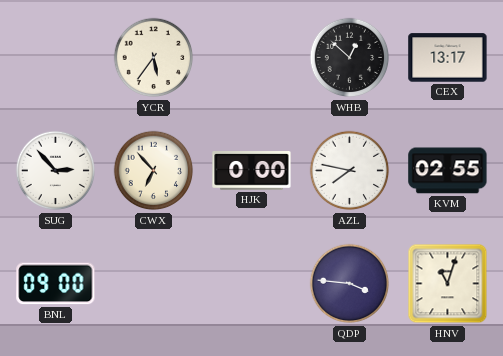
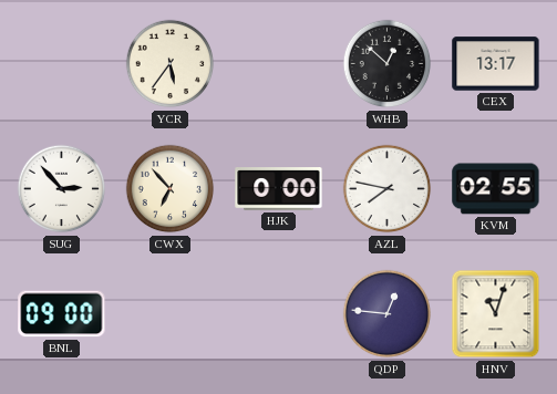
QDP: 3:46 -> 12:46 (388, 314)
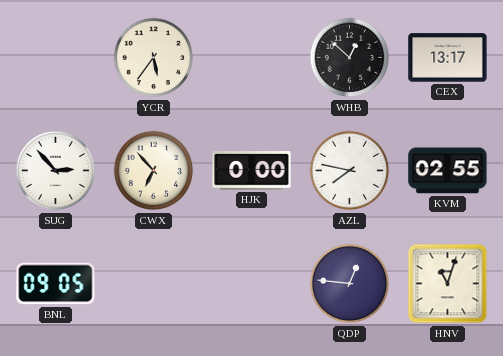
BNL: 09:00 -> 09:05 (56, 284)
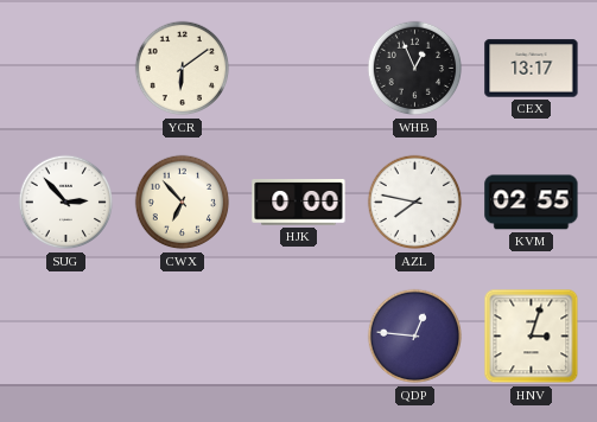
YCR: 5:36 -> 6:09 (183, 69)
WHB: 12:52 -> 12:56 (415, 69)
BNL: 09:05 -> none (56, 284)
HNV: 11:03 -> 3:03 (532, 337)
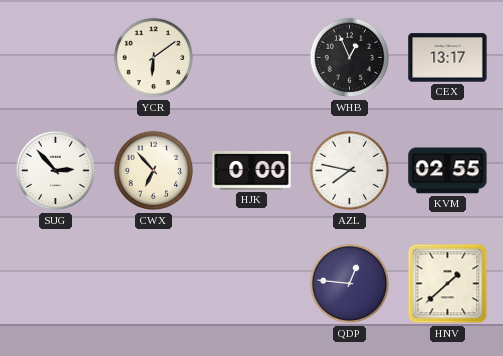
HNV: 3:03 -> 1:38 (448, 284)
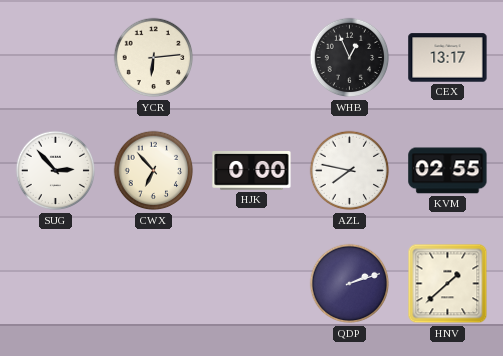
YCR: 6:09 -> 6:14 (154, 58)
QDP: 12:46 -> 2:12 (350, 284)
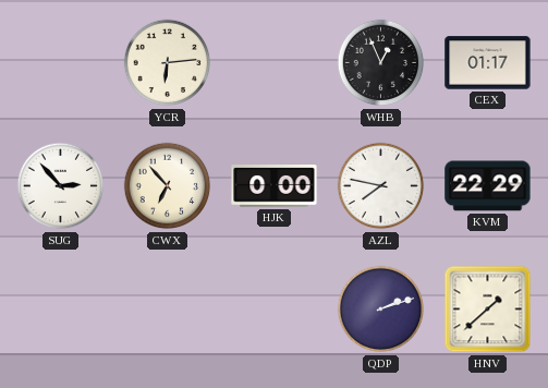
CEX: 13:17 -> 01:17 (488, 63)
KVM: 02:55 -> 22:29 (488, 186)
